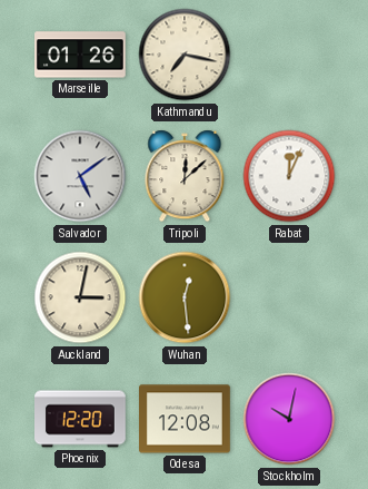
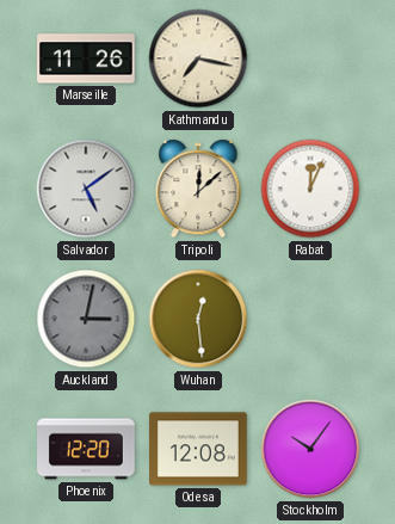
Marseille: 01:26 -> 11:26 (87, 58)
Auckland dial: cream -> grey (86, 319)
Stockholm: 10:02 -> 10:06 (310, 449)
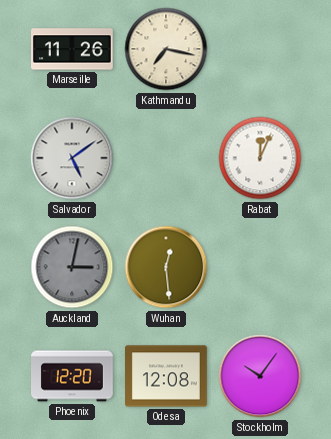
Tripoli: 12:08 -> none (198, 189)
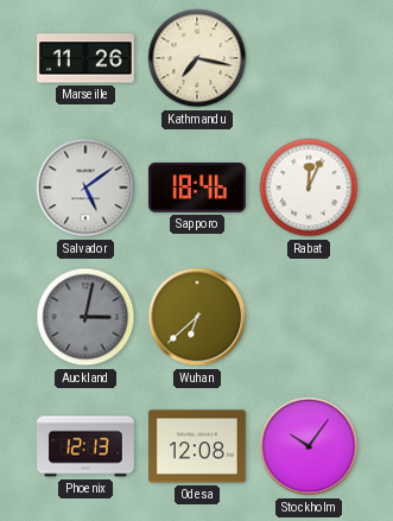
Sapporo: none -> 18:46 (197, 188)
Wuhan: 12:29 -> 6:38 (197, 317)
Phoenix: 12:20 -> 12:13 (87, 446)
